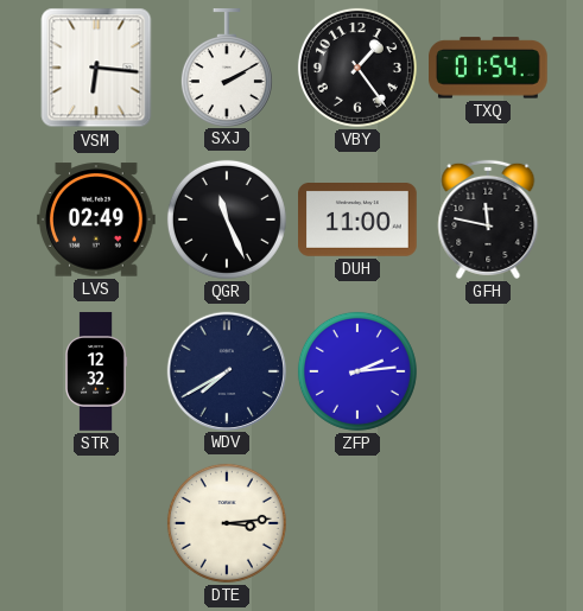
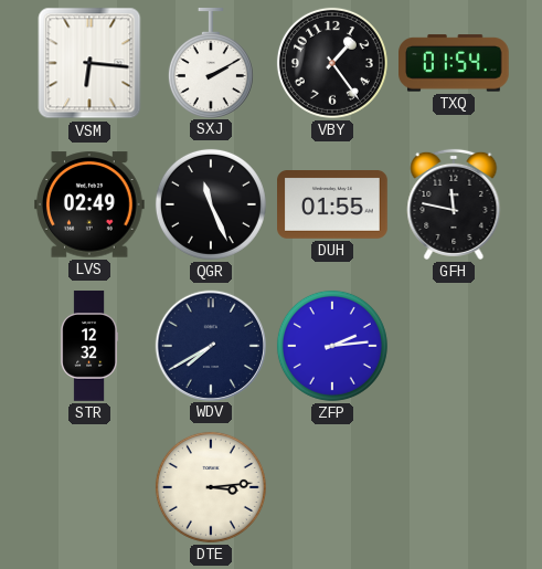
DUH: 11:00 -> 01:55 (333, 206)
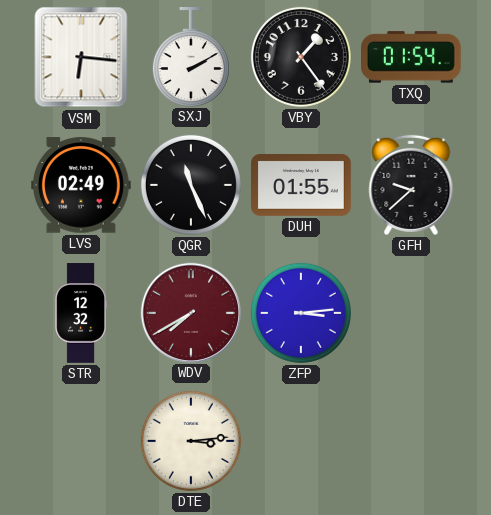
GFH: 11:47 -> 9:38 (411, 185)
WDV dial: navy -> burgundy (190, 312)
ZFP: 2:14 -> 3:14 (301, 313)
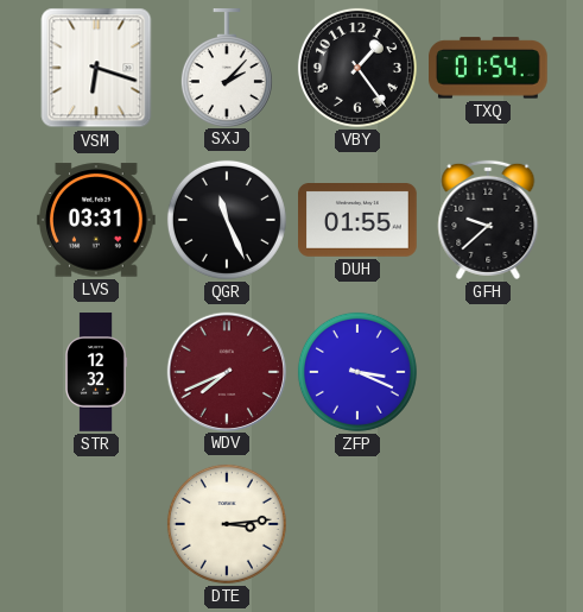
VSM: 6:16 -> 6:18 (96, 68)
SXJ: 2:10 -> 2:07 (227, 68)
LVS: 02:49 -> 03:31 (97, 220)
WDV: 7:40 -> 7:41 (226, 371)
ZFP: 3:14 -> 3:19 (357, 372)
